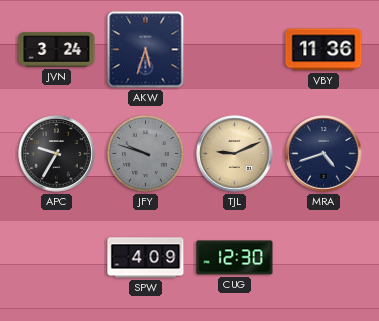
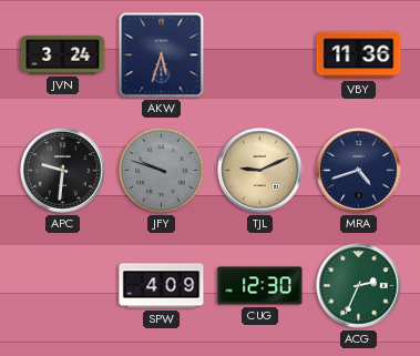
APC: 9:35 -> 9:31 (63, 171)
ACG: none -> 2:34 (359, 286)
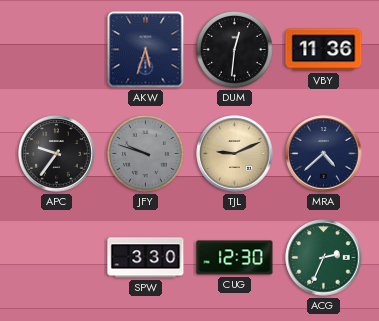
JVN: 3:24 -> none (63, 55)
DUM: none -> 12:31 (235, 50)
APC: 9:31 -> 9:36 (57, 154)
MRA: 4:42 -> 4:38 (324, 154)
SPW: 4:09 -> 3:30 (146, 258)
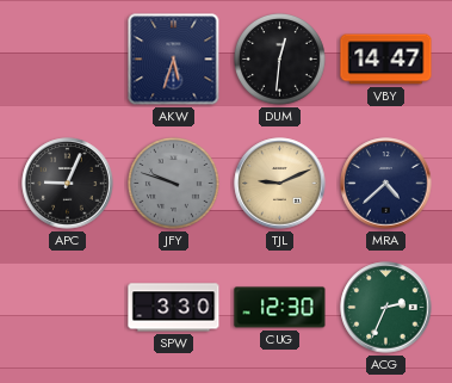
VBY: 11:36 -> 14:47 (386, 60)
APC: 9:36 -> 9:04 (68, 184)
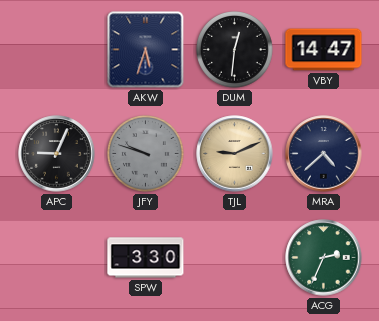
CUG: 12:30 -> none (280, 308)
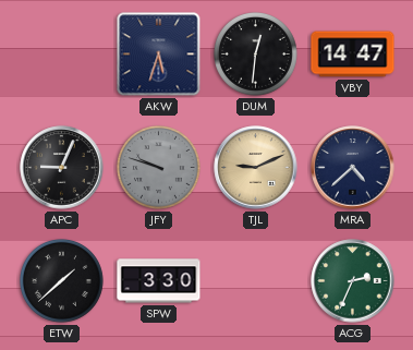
ETW: none -> 1:38 (62, 281)
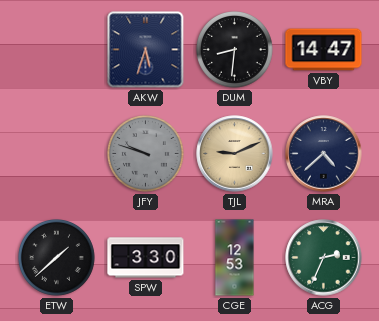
DUM: 12:31 -> 8:31 (235, 50)
APC: 9:04 -> none (62, 168)
CGE: none -> 12:53 (235, 258)
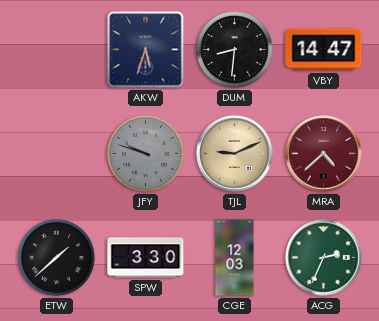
MRA dial: navy -> burgundy (324, 154)
CGE: 12:53 -> 12:03 (235, 258)
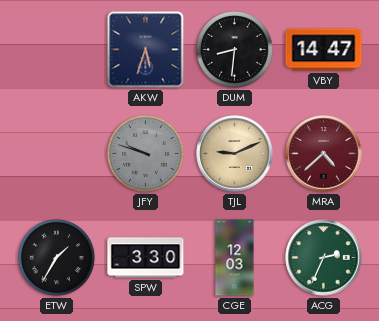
ETW: 1:38 -> 1:35 (57, 258)
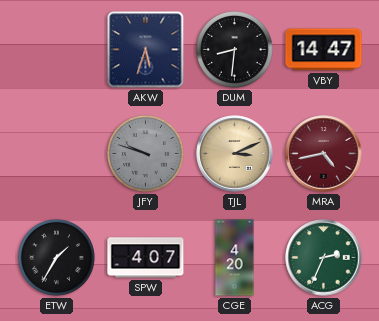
TJL: 9:11 -> 3:11 (235, 154)
MRA: 4:38 -> 4:43 (324, 154)
SPW: 3:30 -> 4:07 (146, 258)
CGE: 12:03 -> 4:20 (235, 258)
